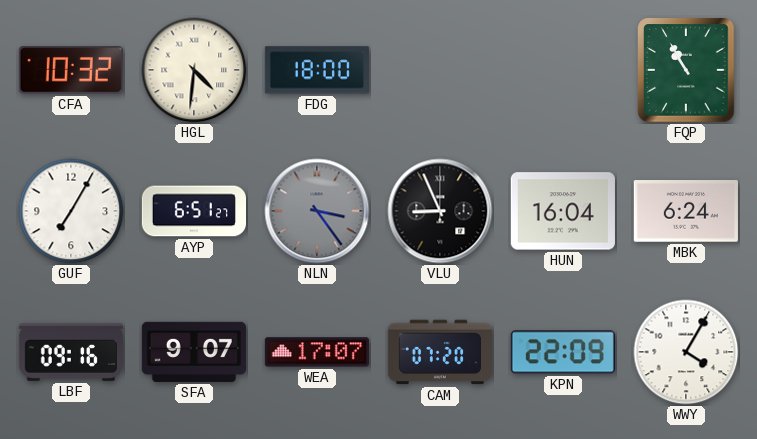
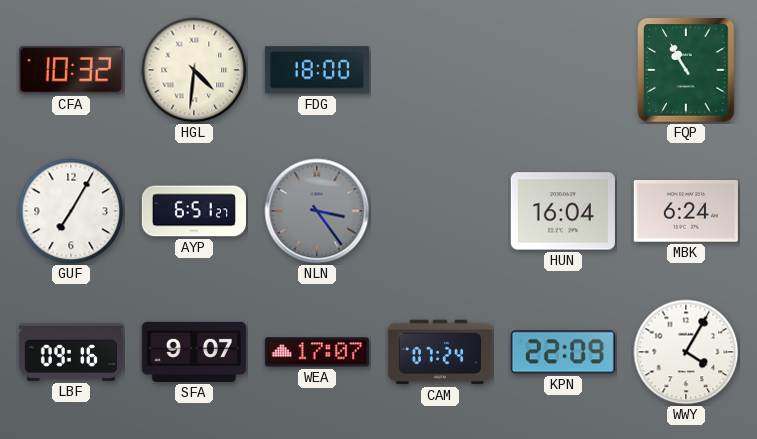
VLU: 8:56 -> none (440, 211)
CAM: 07:20 -> 07:24 (440, 352)
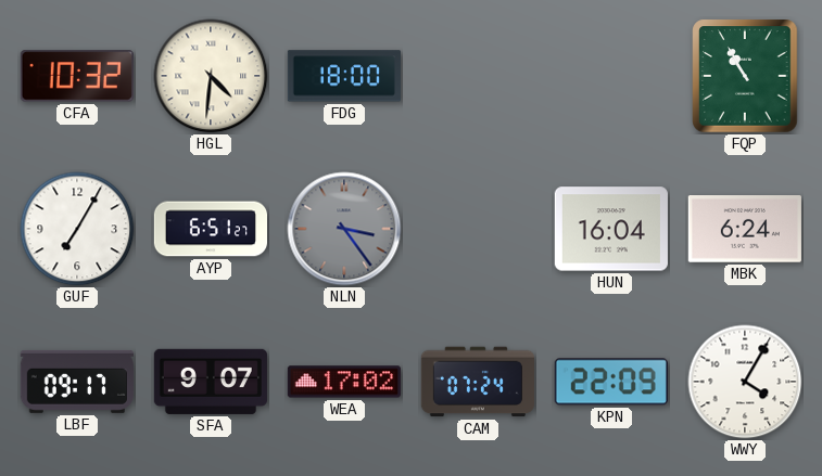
LBF: 09:16 -> 09:17 (77, 382)
WEA: 17:07 -> 17:02 (344, 382)
